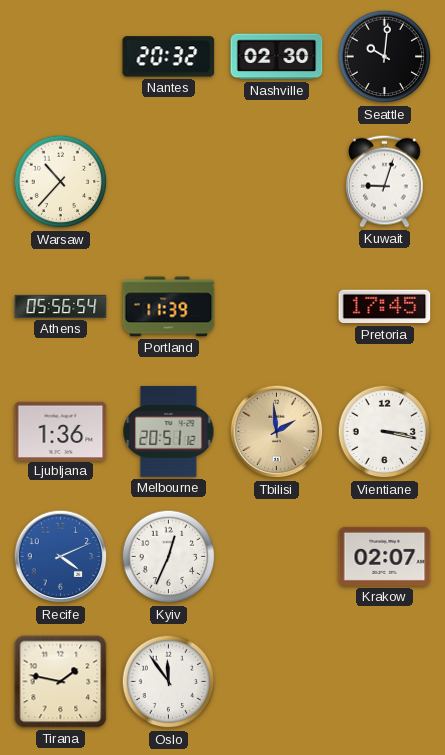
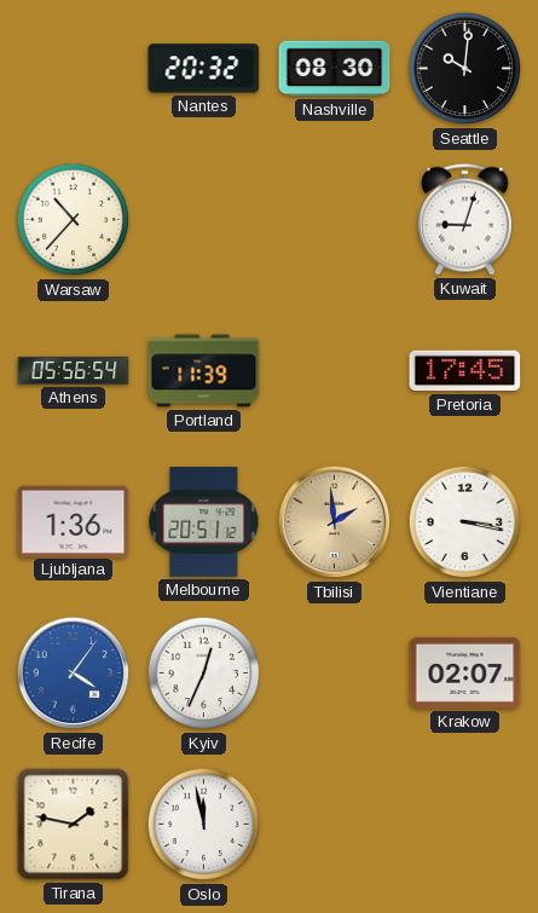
Nashville: 02:30 -> 08:30 (335, 69)
Recife: 4:11 -> 4:06 (74, 674)
Oslo: 11:54 -> 11:58 (204, 825)
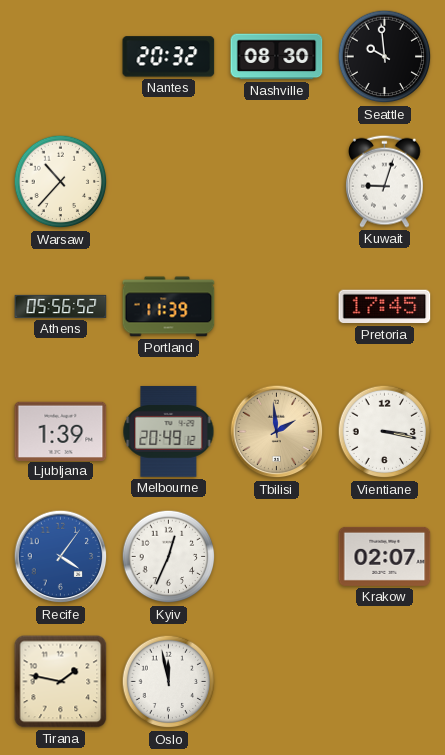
Seattle: 10:01 -> 9:59 (385, 57)
Athens: 05:56:54 -> 05:56:52 (61, 306)
Ljubljana: 1:36 -> 1:39 (61, 431)
Melbourne: 20:51 -> 20:49 (169, 431)
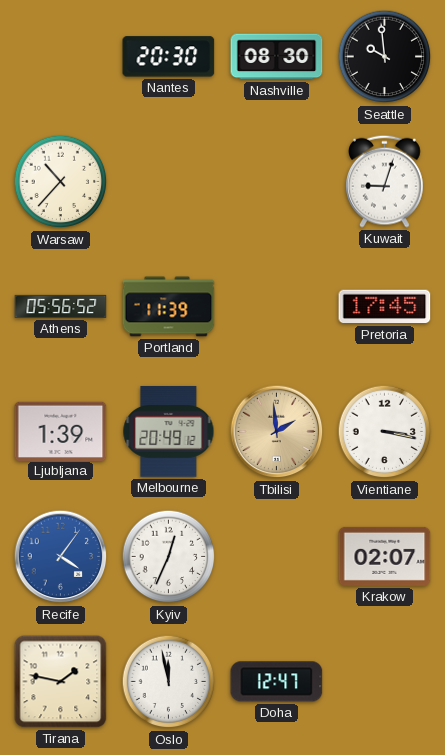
Nantes: 20:32 -> 20:30 (169, 57)
Doha: none -> 12:47 (277, 682)
